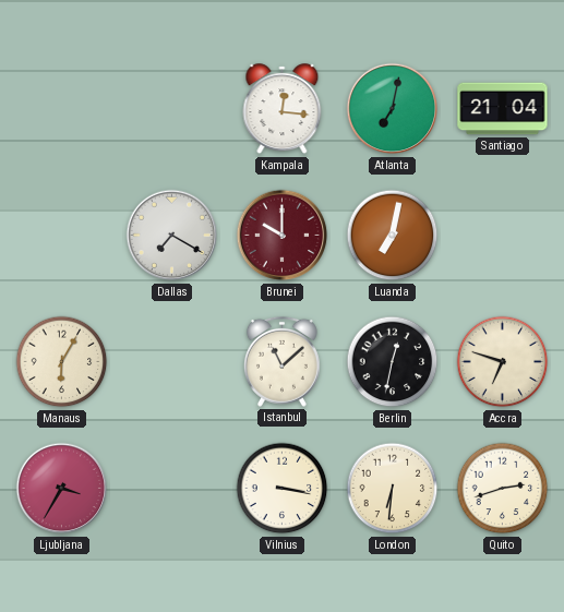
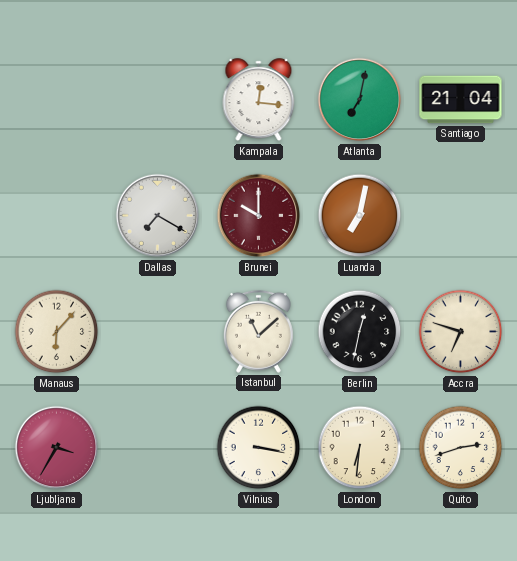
Manaus: 6:05 -> 6:07 (57, 332)
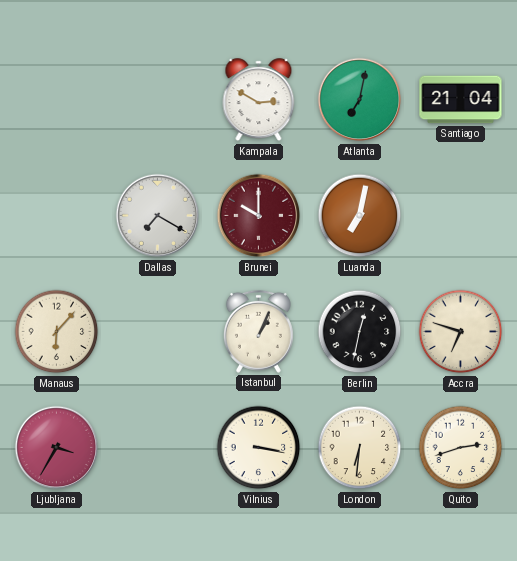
Kampala: 12:16 -> 2:50 (259, 100)
Istanbul: 11:08 -> 1:04 (258, 331)
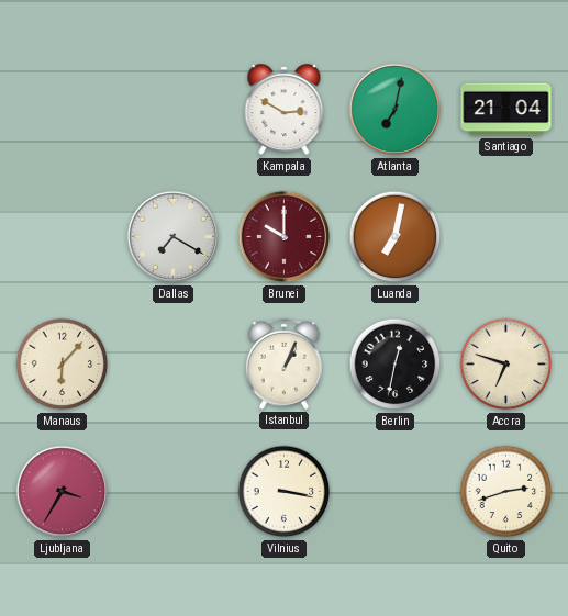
London: 6:31 -> none (360, 448)
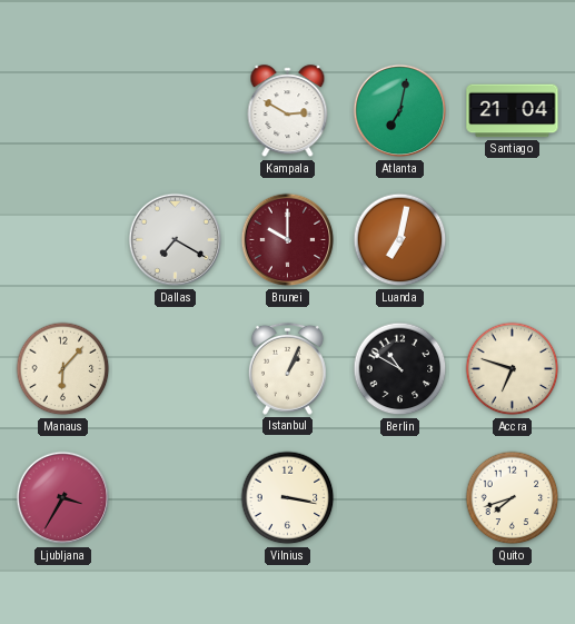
Berlin: 12:32 -> 10:50 (400, 369)
Quito: 2:42 -> 7:42 (513, 498)
